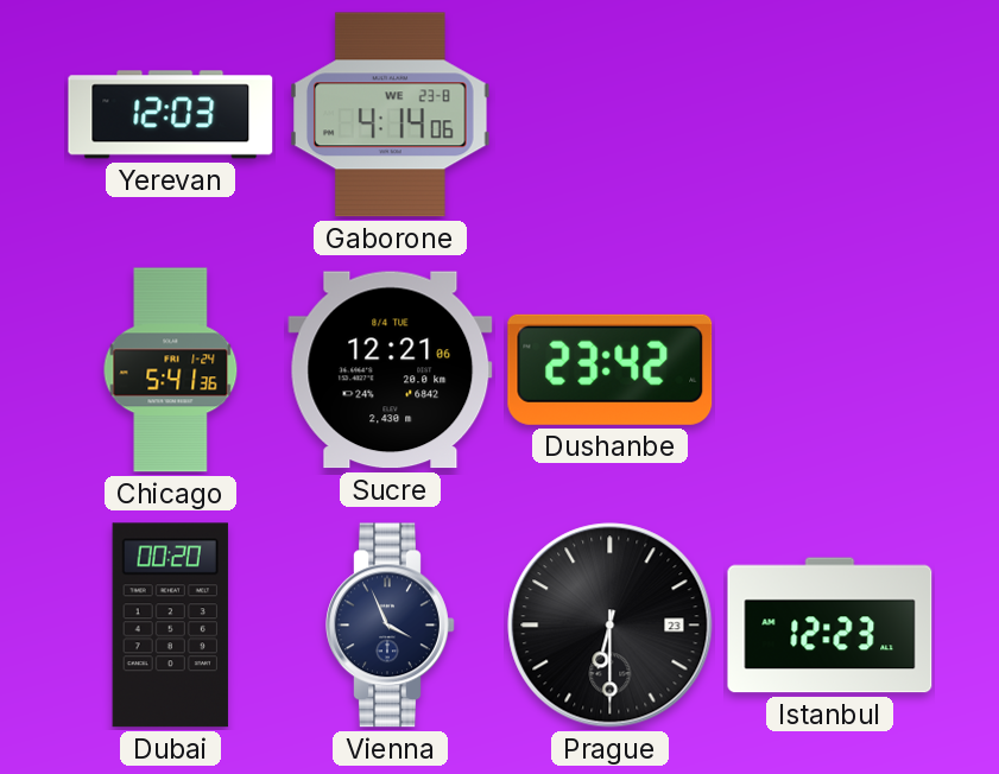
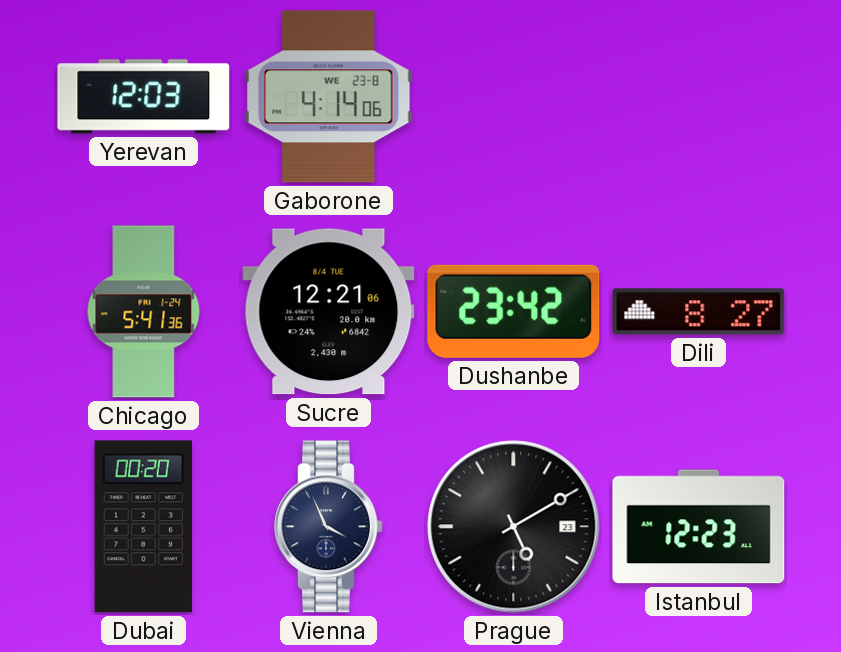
Dili: none -> 8:27 (699, 312)
Prague: 6:30 -> 5:10 (514, 527)
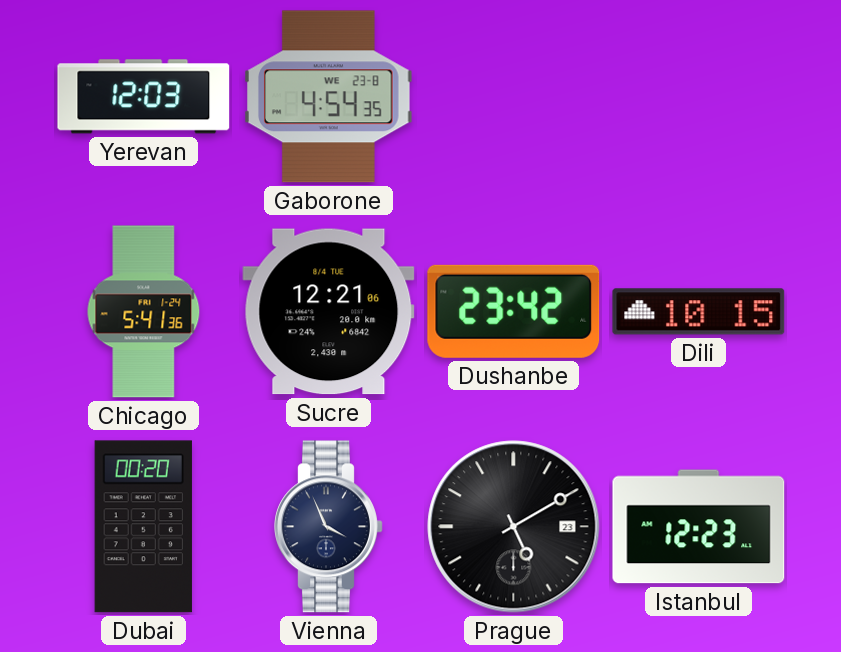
Gaborone: 4:14 -> 4:54 (329, 97)
Dili: 8:27 -> 10:15 (699, 312)
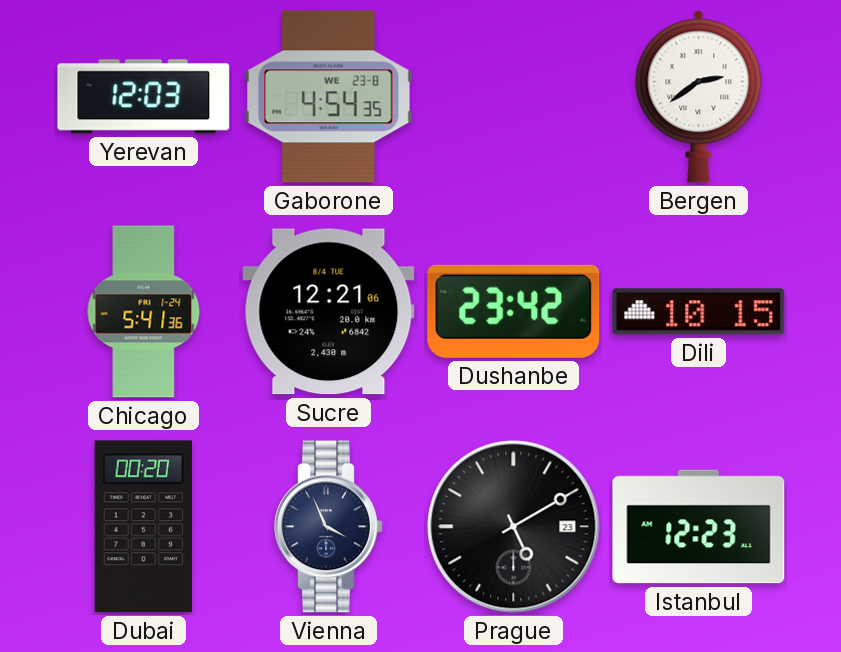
Bergen: none -> 2:39 (699, 97)
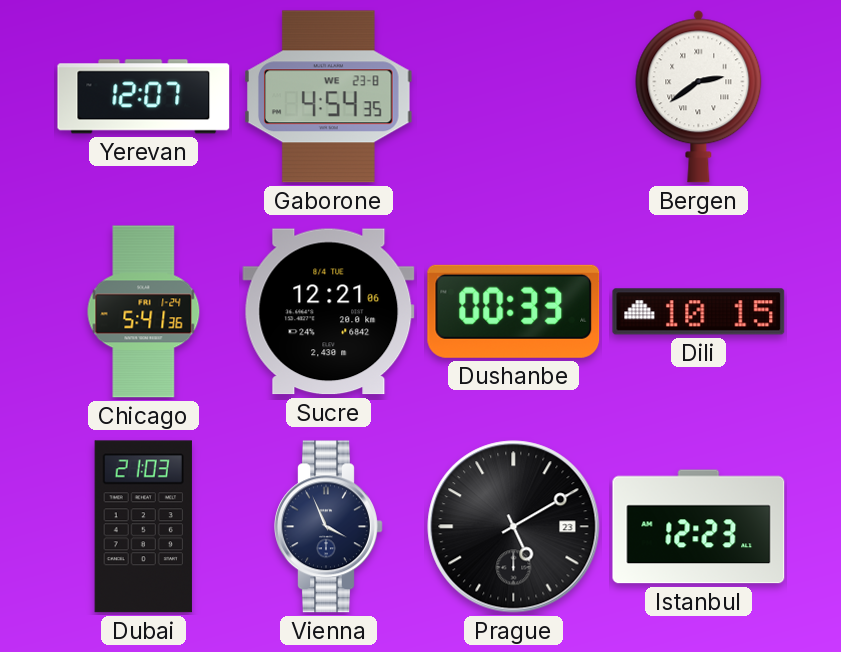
Yerevan: 12:03 -> 12:07 (144, 97)
Dushanbe: 23:42 -> 00:33 (514, 311)
Dubai: 00:20 -> 21:03 (143, 527)
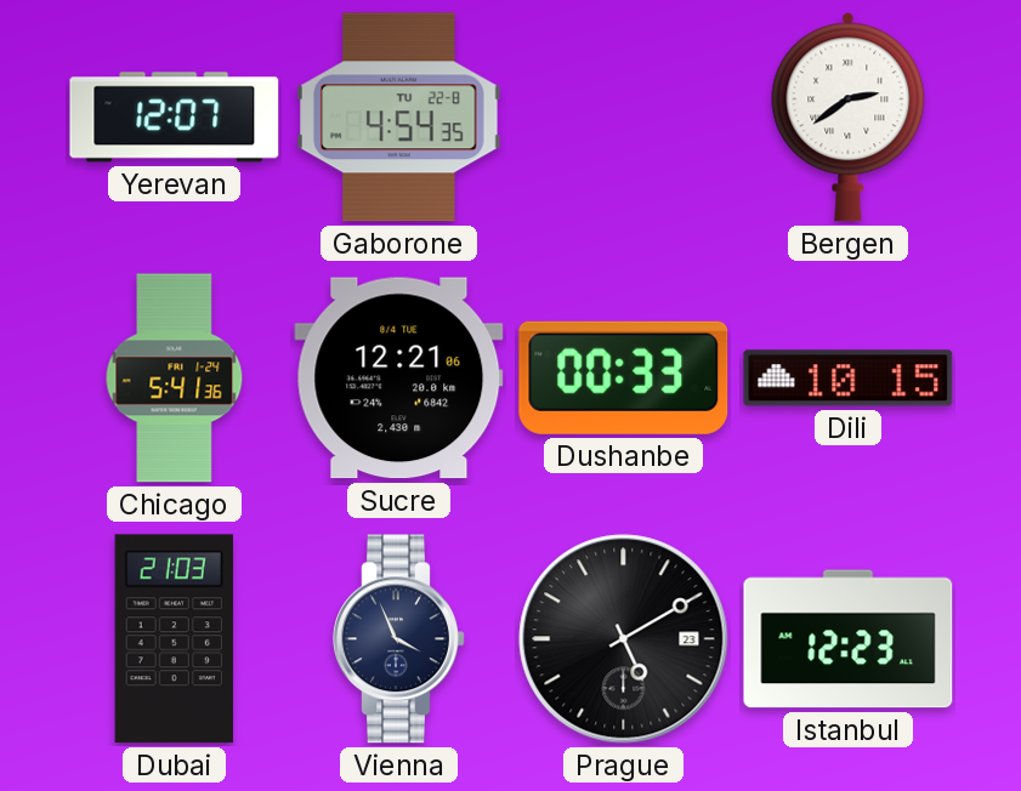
Gaborone date: WE 23-8 -> TU 22-8 (399, 118)
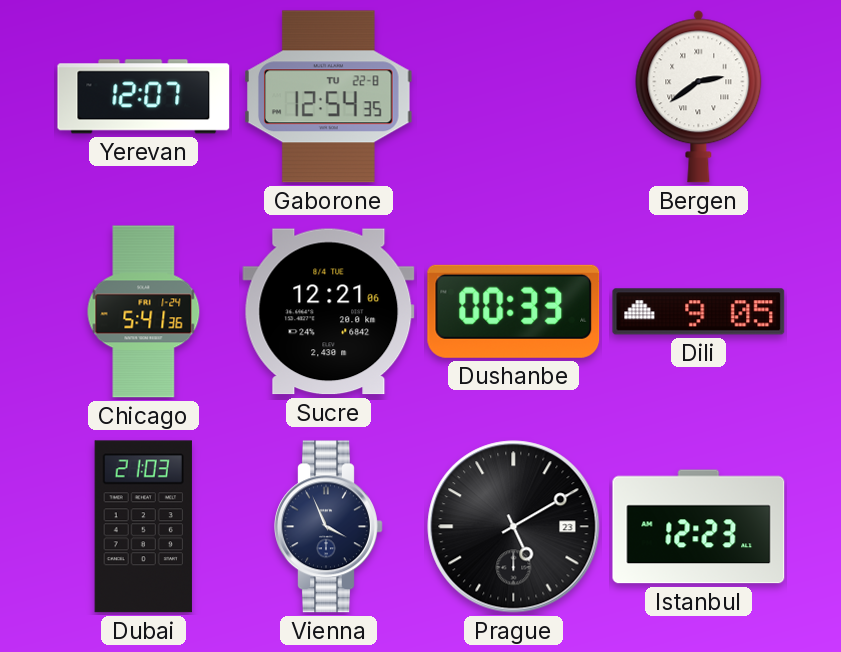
Gaborone: 4:54 -> 12:54 (329, 97)
Dili: 10:15 -> 9:05 (699, 312)
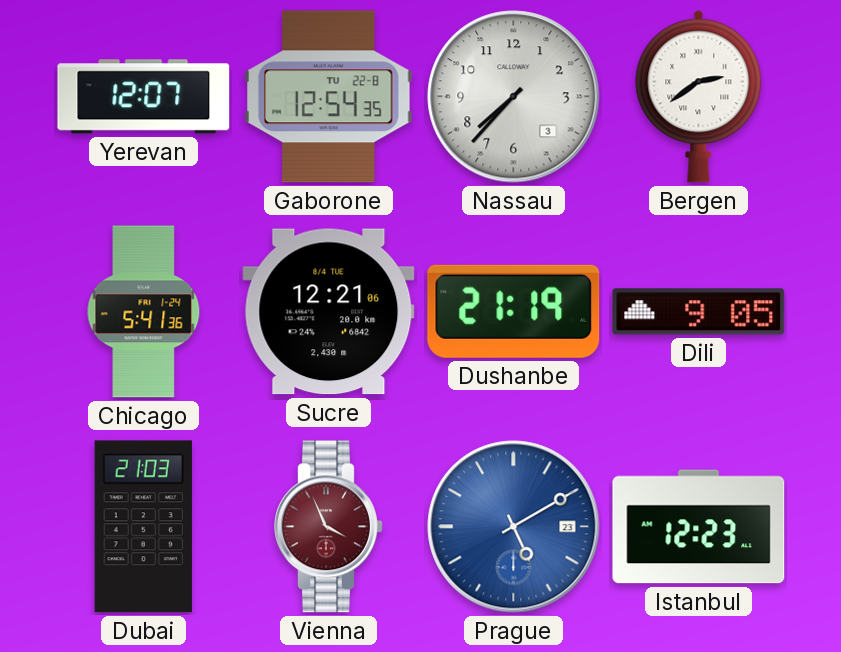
Nassau: none -> 7:37 (514, 97)
Dushanbe: 00:33 -> 21:19 (514, 311)
Vienna dial: navy -> burgundy (329, 527)
Prague dial: black -> blue (514, 527)
